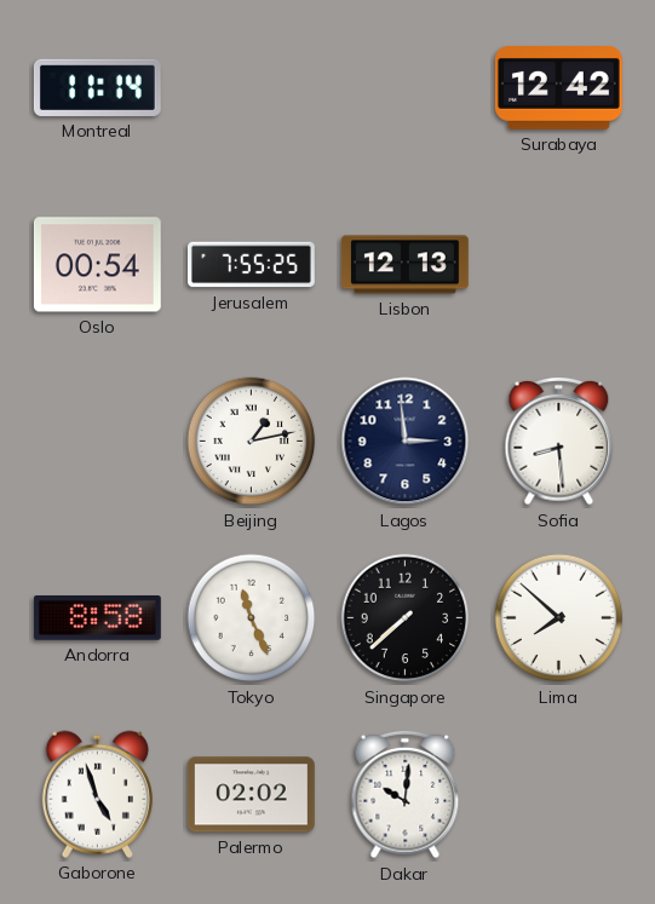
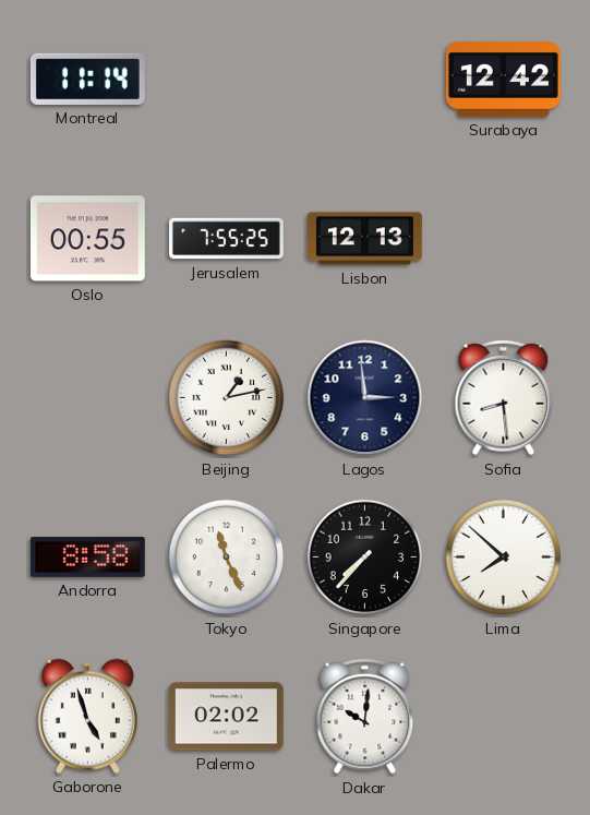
Oslo: 00:54 -> 00:55 (87, 239)
Singapore: 7:38 -> 7:37 (365, 558)
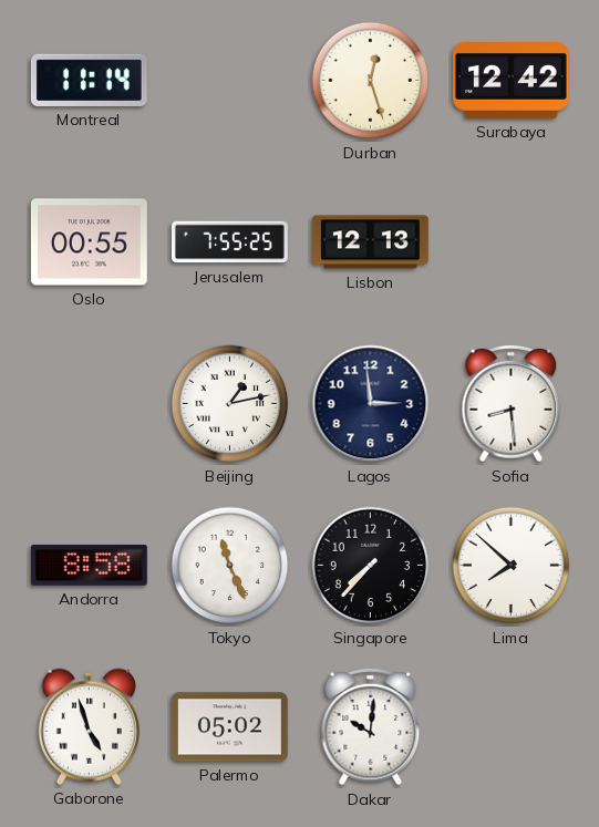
Durban: none -> 12:27 (371, 81)
Palermo: 02:02 -> 05:02 (229, 727)
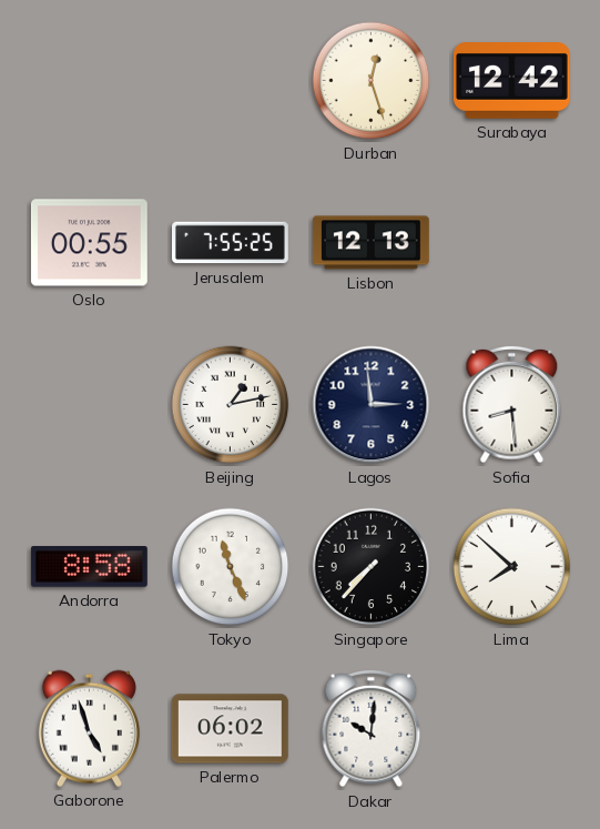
Montreal: 11:14 -> none (89, 80)
Palermo: 05:02 -> 06:02 (230, 729)
